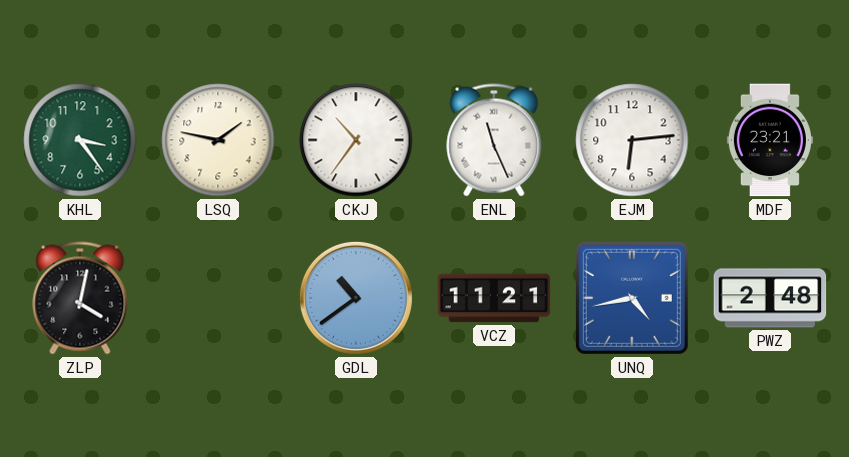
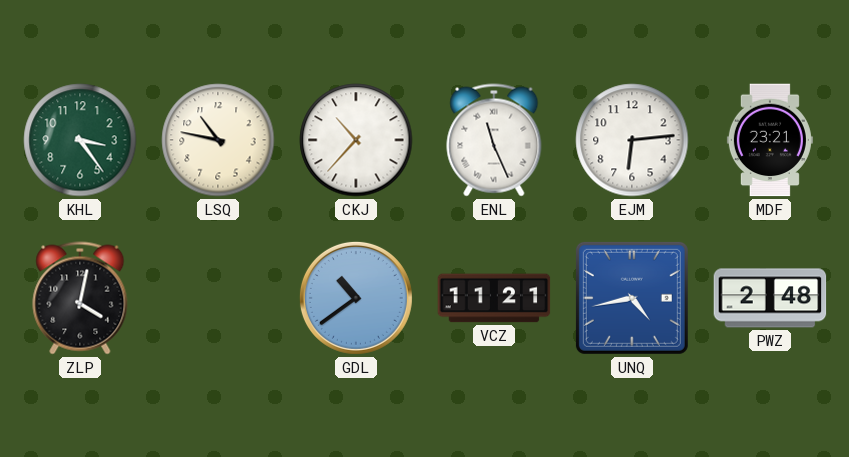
LSQ: 1:47 -> 10:47 (218, 140)
CKJ: 10:36 -> 10:37 (356, 140)
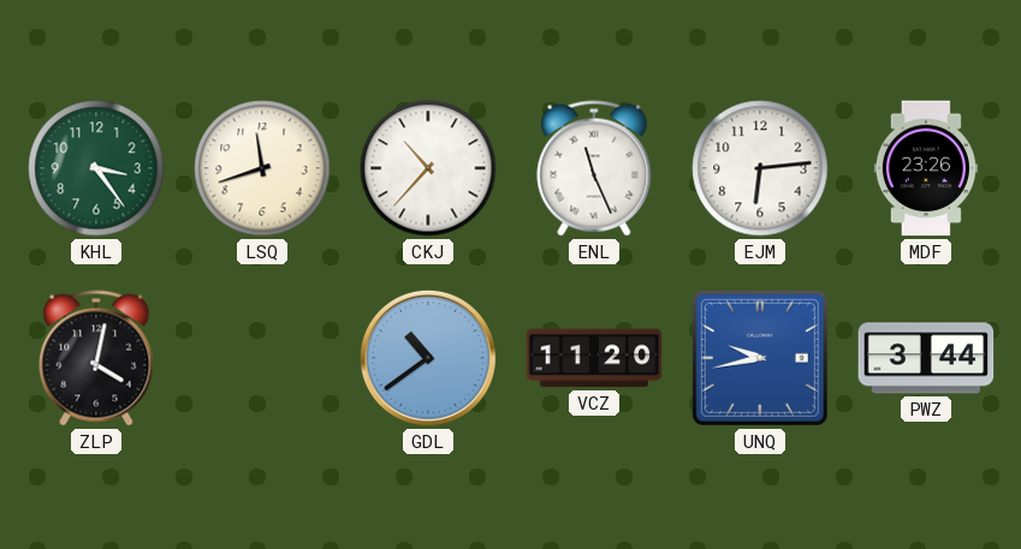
LSQ: 10:47 -> 11:42 (262, 168)
MDF: 23:21 -> 23:26 (926, 168)
VCZ: 11:21 -> 11:20 (594, 358)
UNQ: 4:43 -> 9:43 (760, 358)
PWZ: 2:48 -> 3:44 (926, 358)
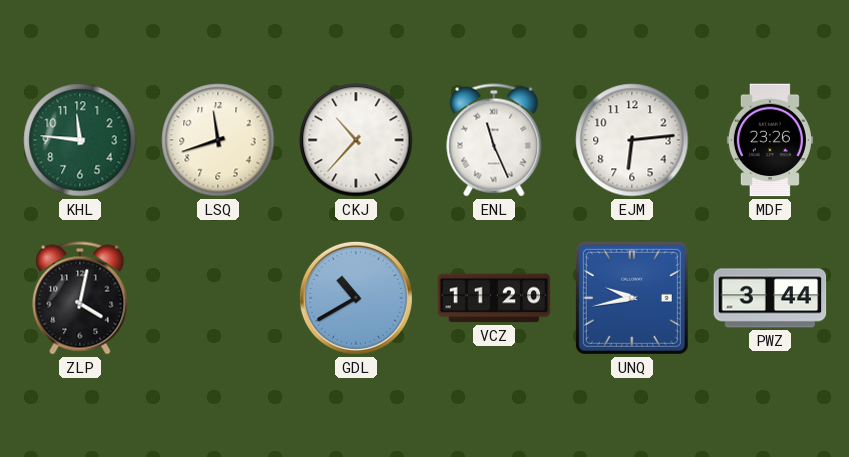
KHL: 3:24 -> 11:46 (80, 140)
GDL: 10:39 -> 10:40 (356, 298)
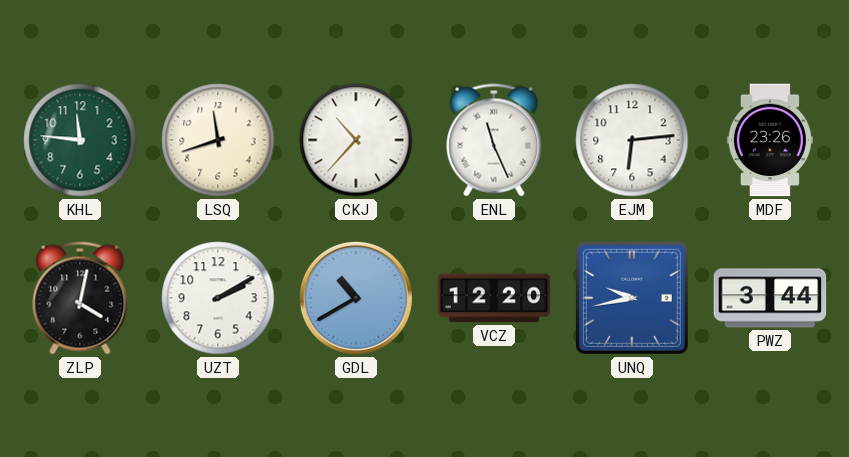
UZT: none -> 2:10 (218, 298)
VCZ: 11:20 -> 12:20 (494, 298)
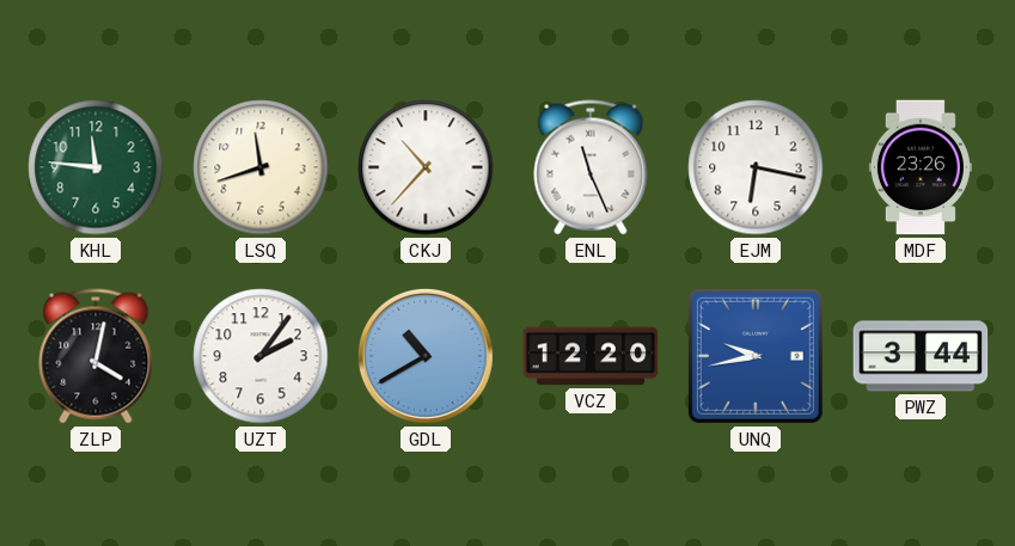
EJM: 6:14 -> 6:17 (756, 167)
UZT: 2:10 -> 2:06 (261, 356)
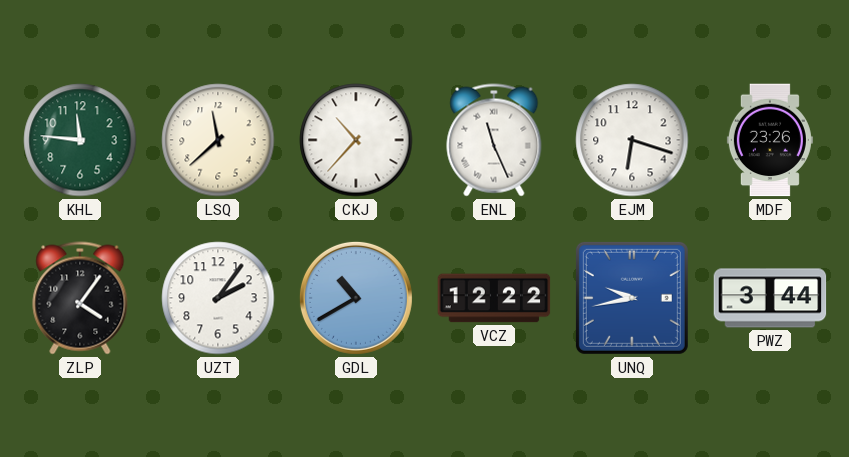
LSQ: 11:42 -> 11:38 (218, 140)
EJM: 6:17 -> 6:18 (632, 140)
ZLP: 4:02 -> 4:06 (80, 298)
VCZ: 12:20 -> 12:22 (494, 298)
